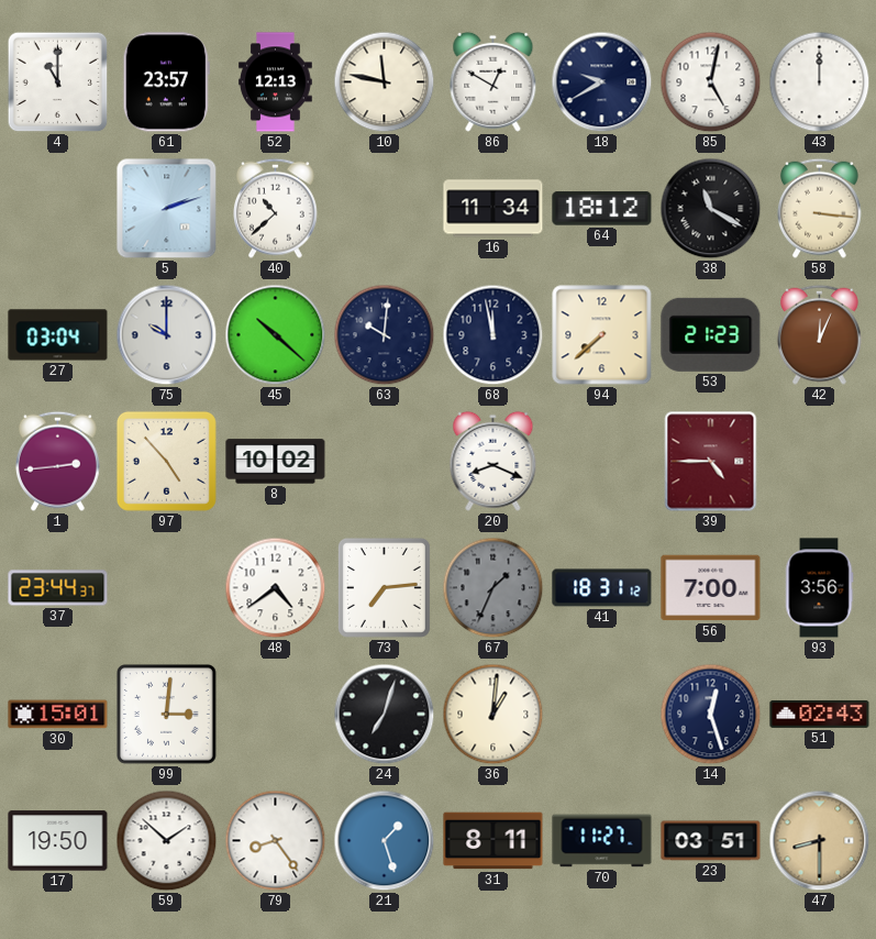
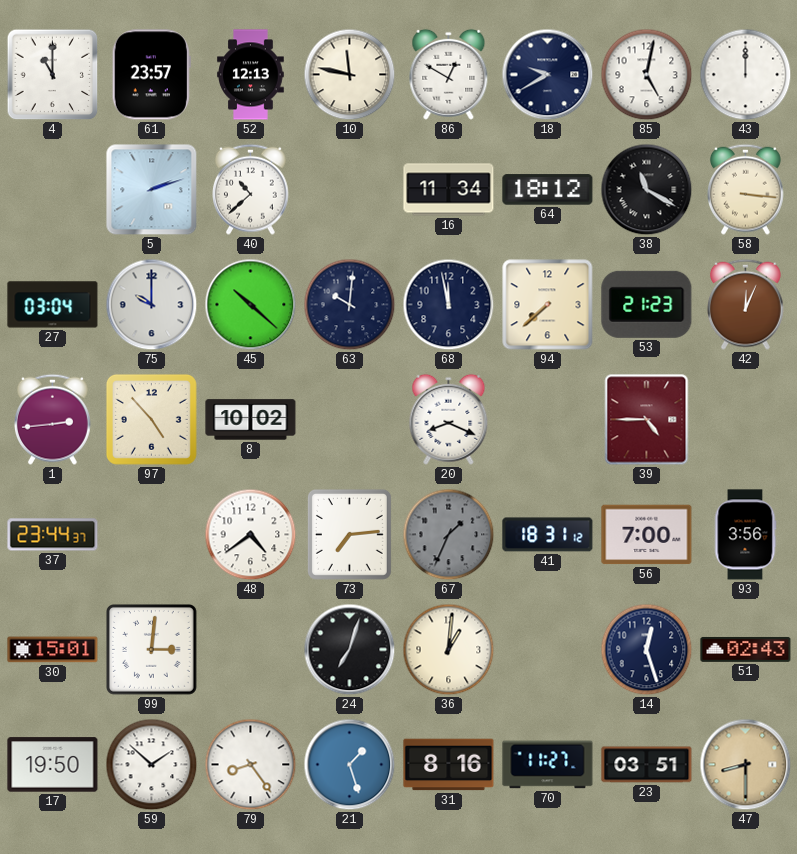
31: 8:11 -> 8:16 (449, 765)
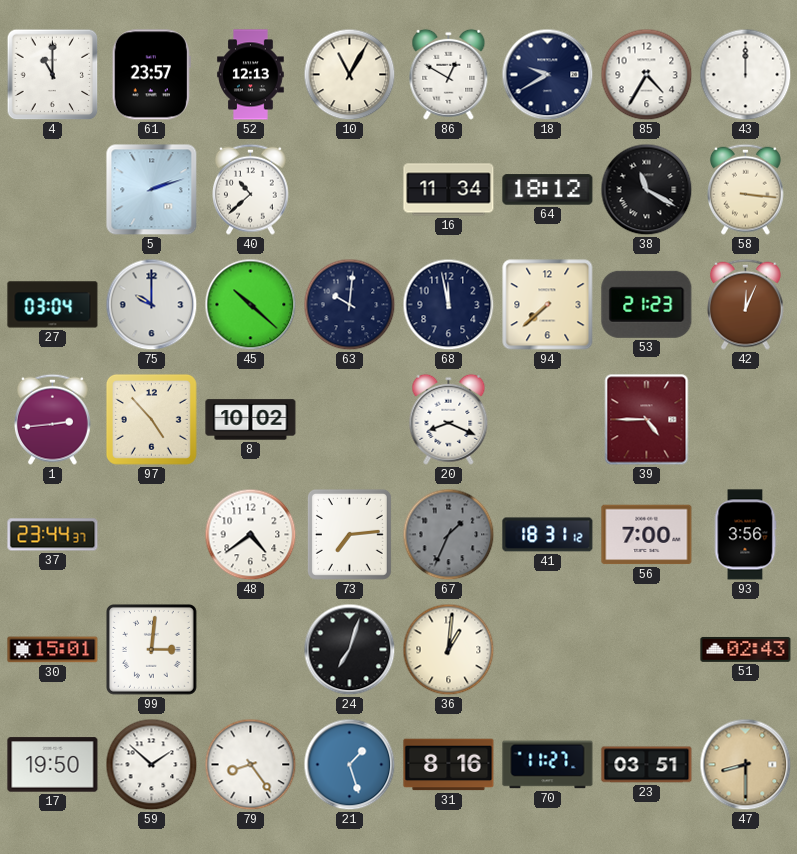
10: 11:47 -> 11:05 (350, 75)
85: 5:02 -> 4:35 (647, 75)
14: 12:27 -> none (647, 650)
